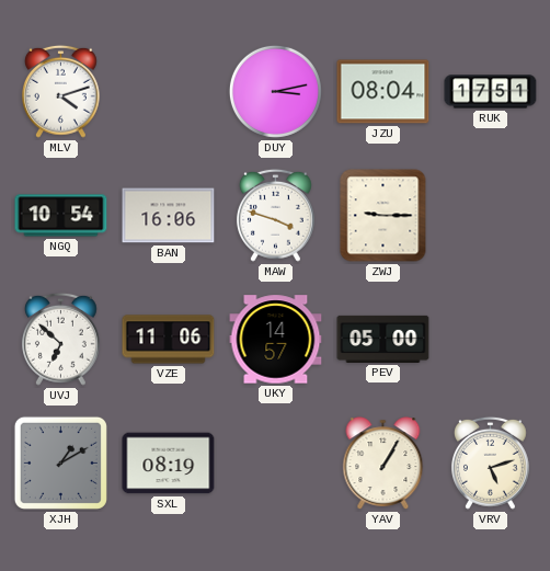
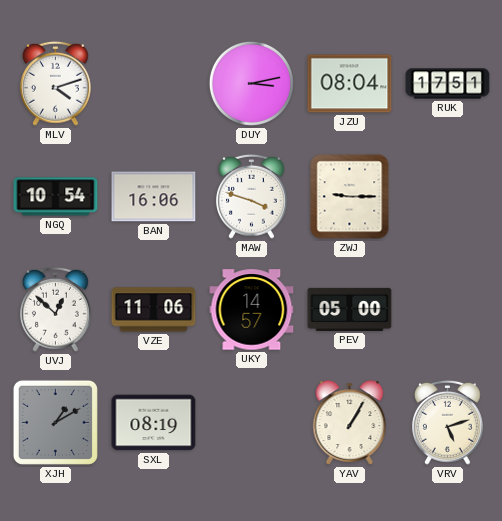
UVJ: 6:52 -> 12:52 (56, 309)
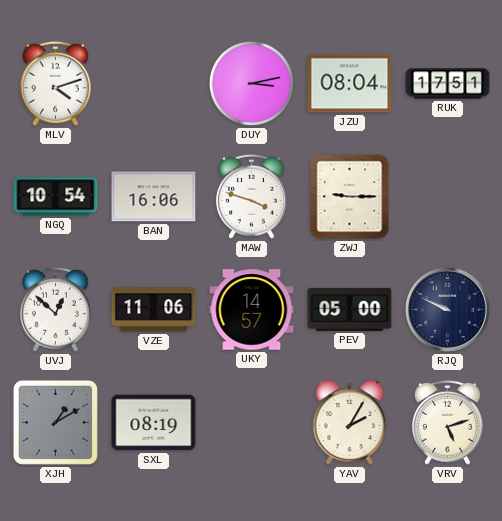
RJQ: none -> 9:49 (447, 309)
YAV: 1:05 -> 2:05 (350, 423)
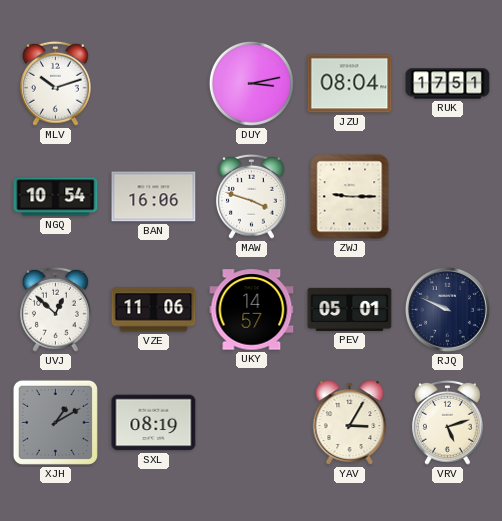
MLV: 4:12 -> 10:12 (56, 83)
PEV: 05:00 -> 05:01 (350, 309)
YAV: 2:05 -> 3:05 (350, 423)
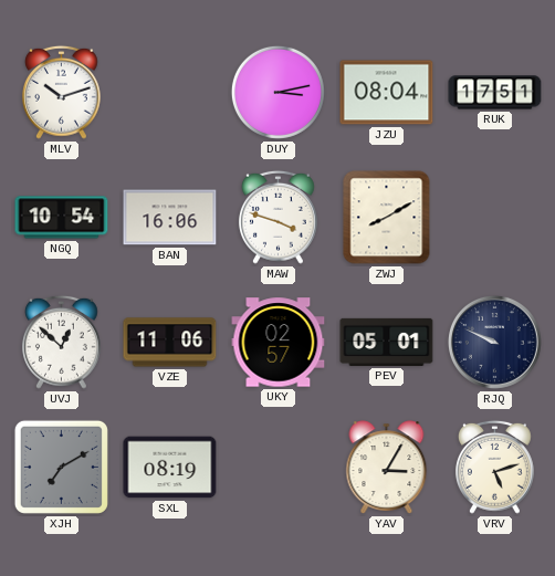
ZWJ: 9:15 -> 8:10 (387, 218)
UKY: 14:57 -> 02:57 (279, 343)
XJH: 1:10 -> 7:10 (61, 467)
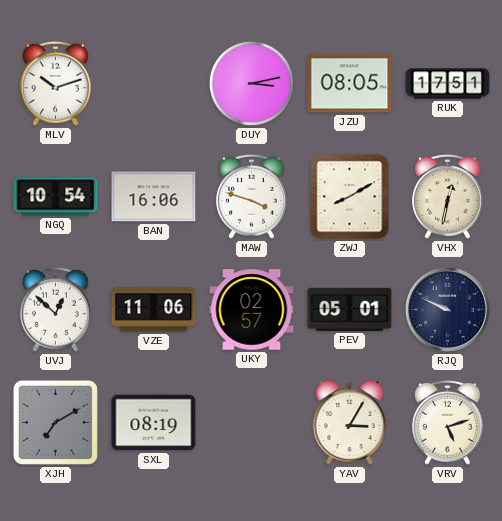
JZU: 08:04 -> 08:05 (350, 84)
VHX: none -> 12:32 (448, 196)
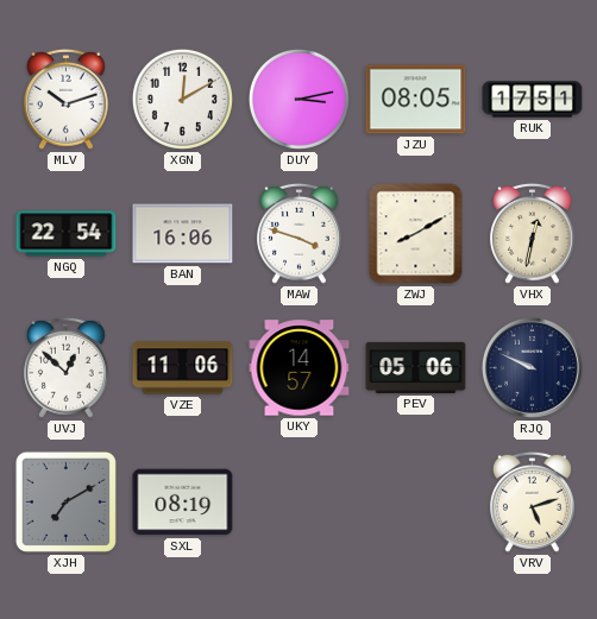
XGN: none -> 12:10 (182, 99)
NGQ: 10:54 -> 22:54 (67, 234)
UKY: 02:57 -> 14:57 (300, 368)
PEV: 05:01 -> 05:06 (416, 367)
YAV: 3:05 -> none (350, 423)
